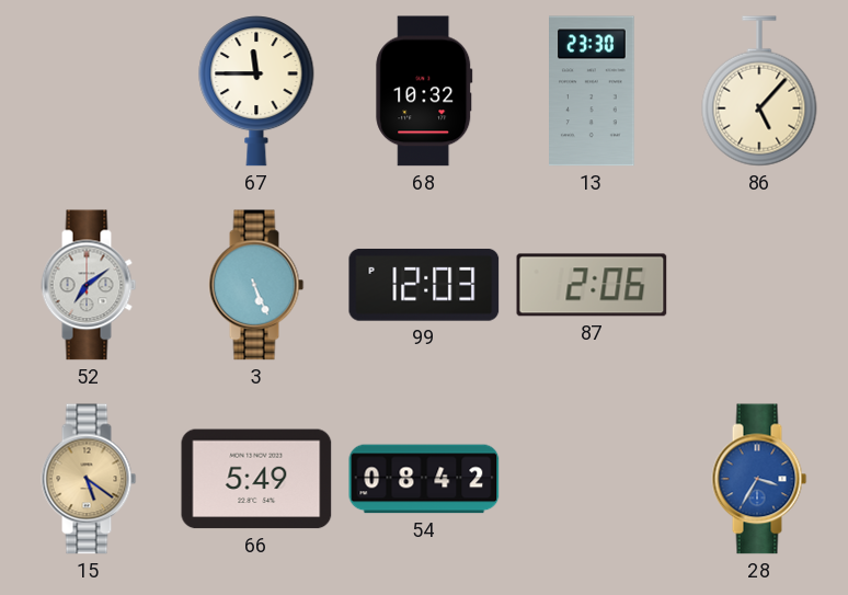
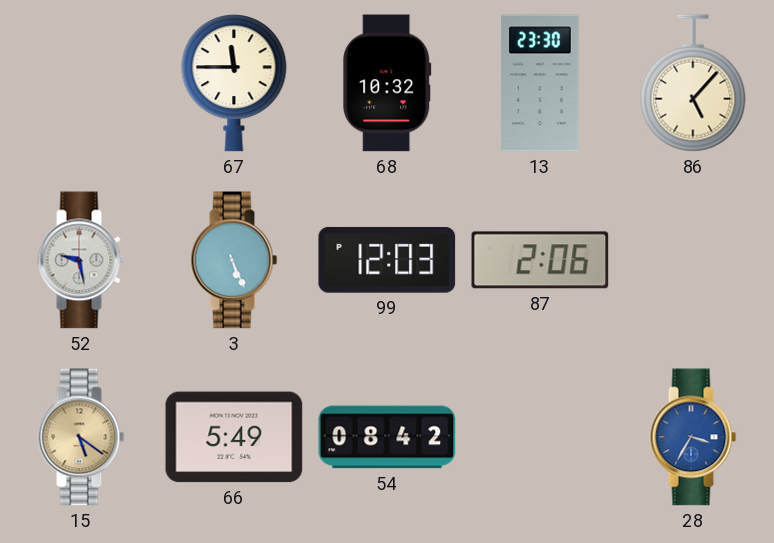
52: 7:09 -> 9:28 (81, 260)
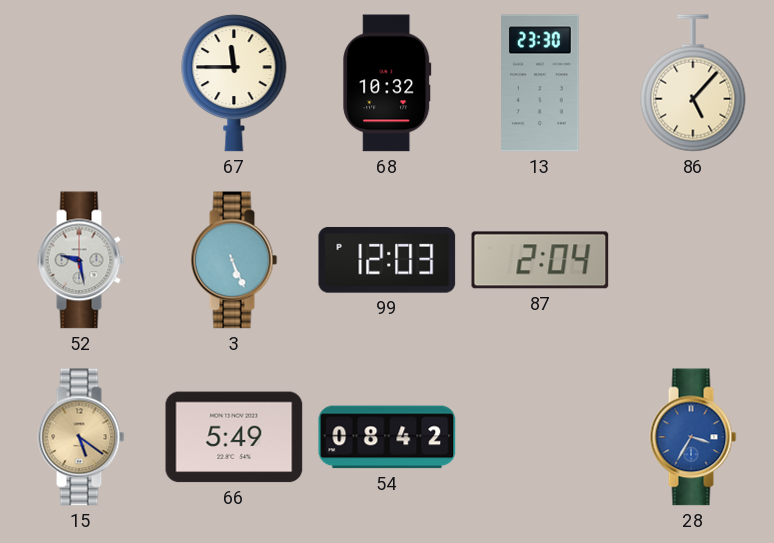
87: 2:06 -> 2:04 (540, 260)
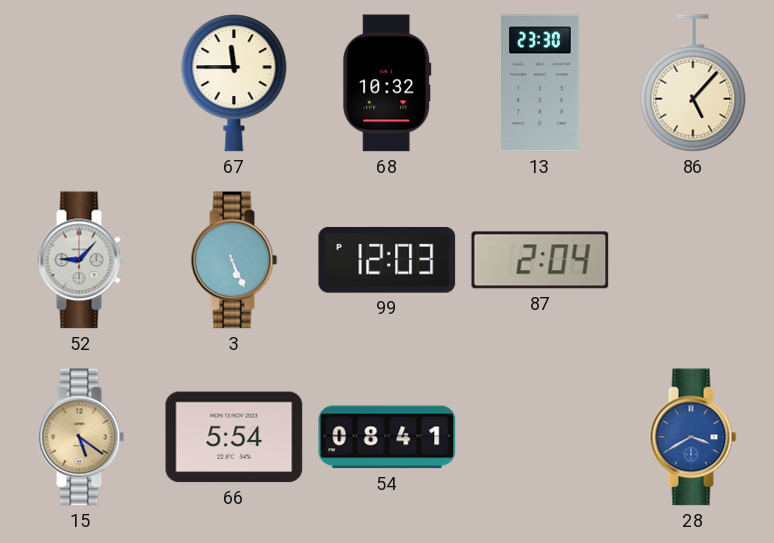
52: 9:28 -> 9:07 (81, 260)
66: 5:49 -> 5:54 (234, 437)
54: 08:42 -> 08:41 (387, 437)
28: 3:35 -> 3:40 (693, 437)
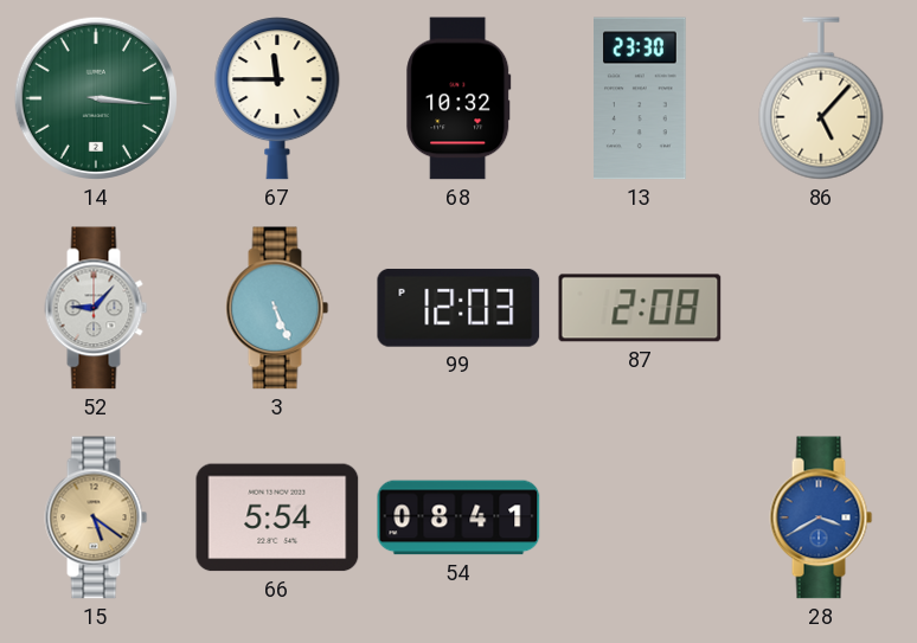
14: none -> 3:16 (96, 98)
87: 2:04 -> 2:08 (640, 308)
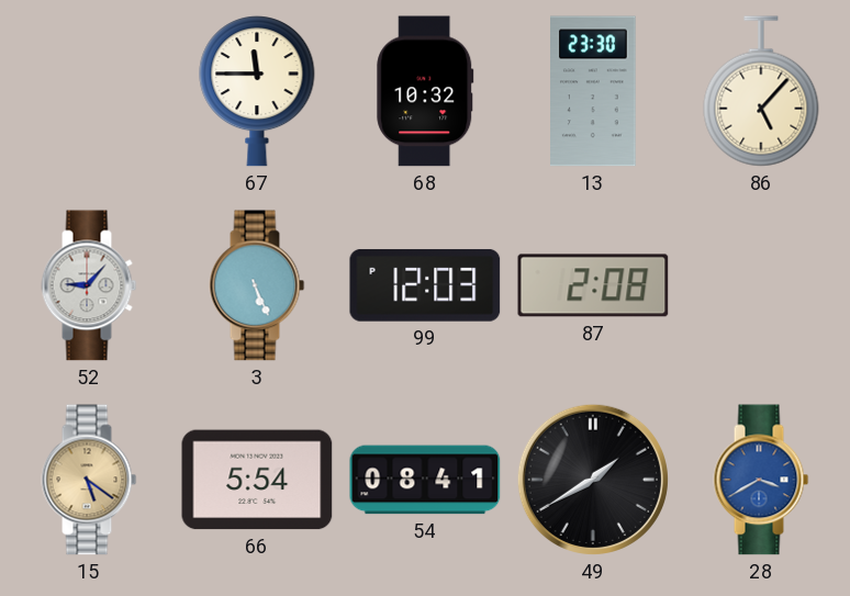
14: 3:16 -> none (96, 98)
49: none -> 1:40 (593, 480)
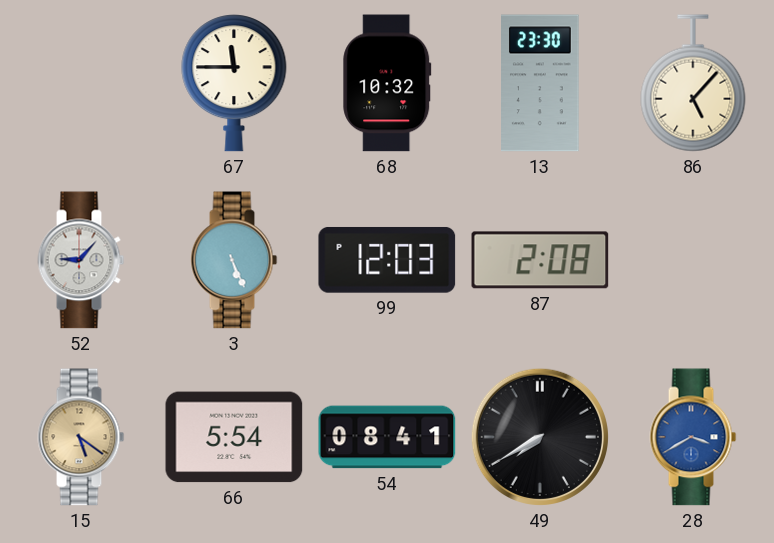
49: 1:40 -> 7:40 (540, 437)
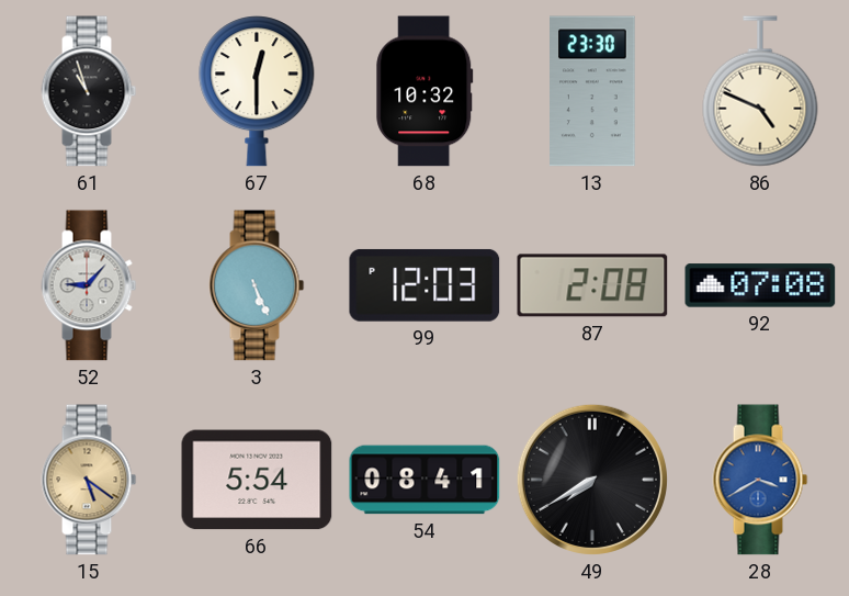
61: none -> 10:57 (89, 91)
67: 11:45 -> 12:30 (257, 91)
86: 5:07 -> 4:49 (760, 91)
92: none -> 07:08 (760, 285)
